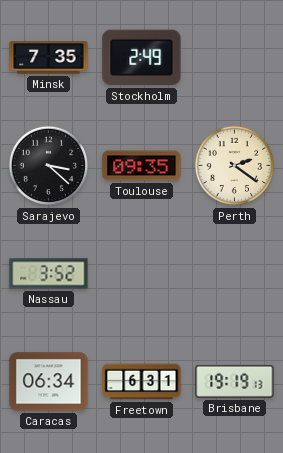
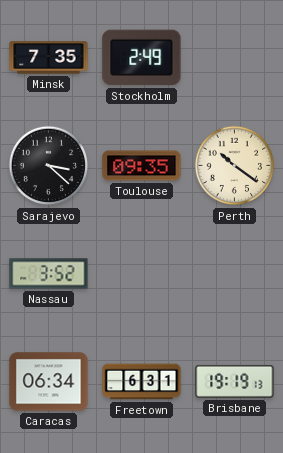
Perth: 2:21 -> 10:21 (235, 166)
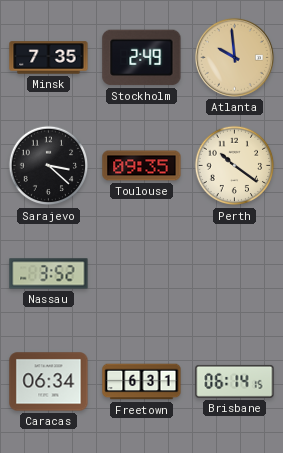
Atlanta: none -> 9:59 (234, 57)
Brisbane: 19:19 -> 06:14 (235, 381)
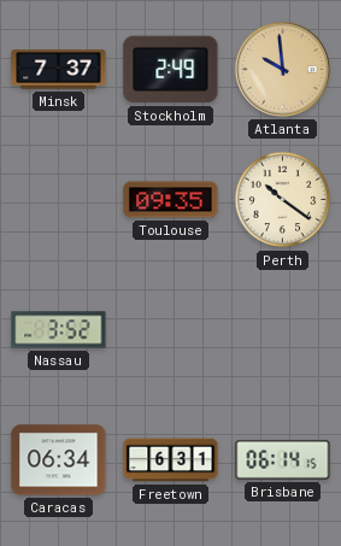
Minsk: 7:35 -> 7:37 (59, 70)
Sarajevo: 3:22 -> none (49, 166)
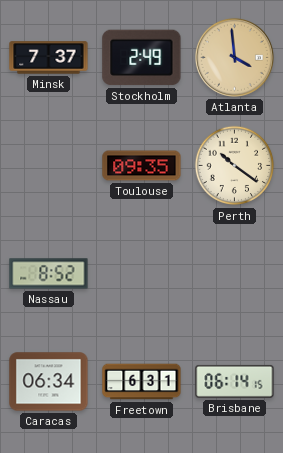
Atlanta: 9:59 -> 3:59 (234, 57)
Nassau: 3:52 -> 8:52 (49, 274)
